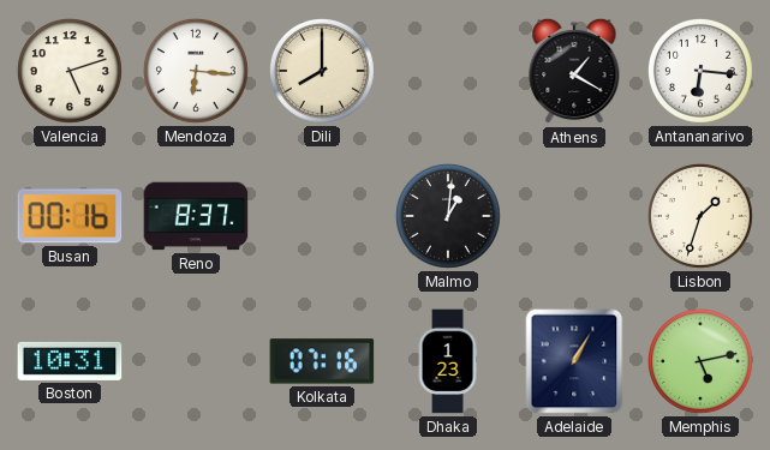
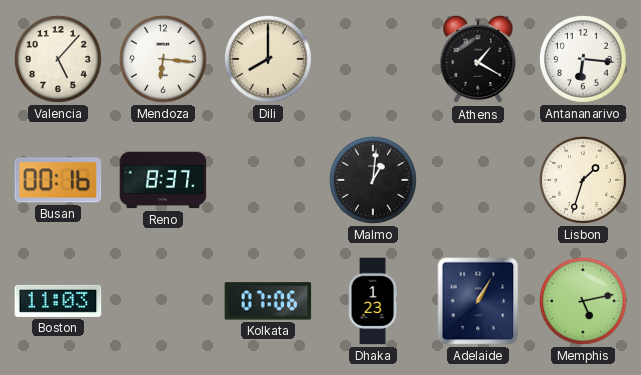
Valencia: 5:12 -> 5:07 (58, 59)
Boston: 10:31 -> 11:03 (58, 301)
Kolkata: 07:16 -> 07:06 (268, 301)
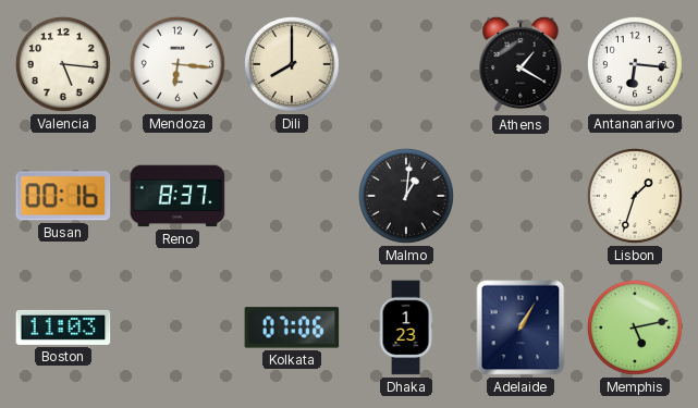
Valencia: 5:07 -> 5:16 (63, 64)
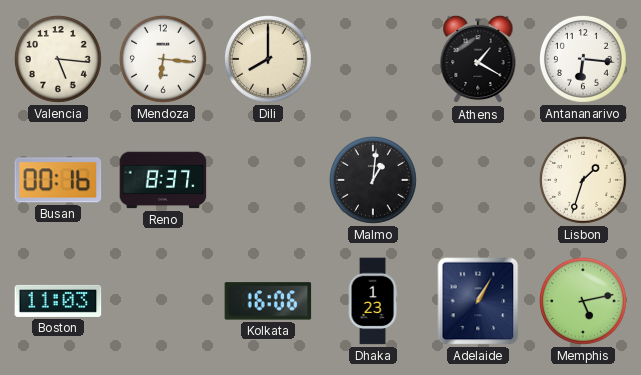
Kolkata: 07:06 -> 16:06 (268, 301)
